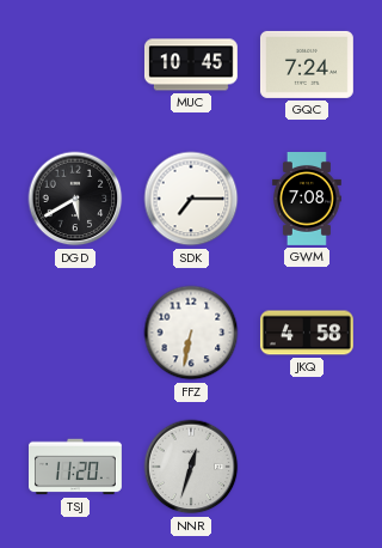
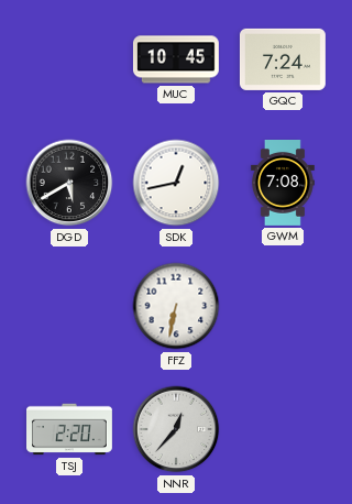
SDK: 7:15 -> 12:43 (176, 183)
JKQ: 4:58 -> none (307, 333)
TSJ: 11:20 -> 2:20 (70, 429)
NNR: 12:33 -> 12:37 (176, 429)
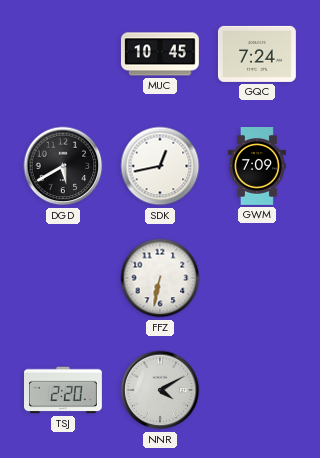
GWM: 7:08 -> 7:09 (257, 167)
NNR: 12:37 -> 4:10 (160, 390)
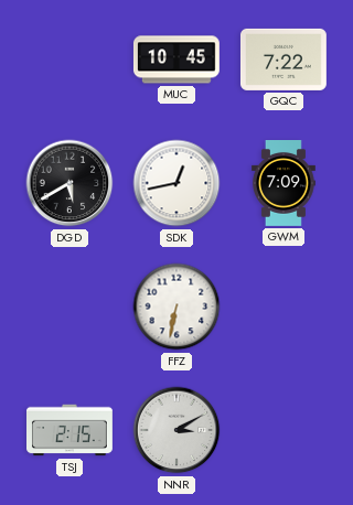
GQC: 7:24 -> 7:22 (284, 60)
TSJ: 2:20 -> 2:15 (71, 430)
NNR: 4:10 -> 3:10 (176, 430)
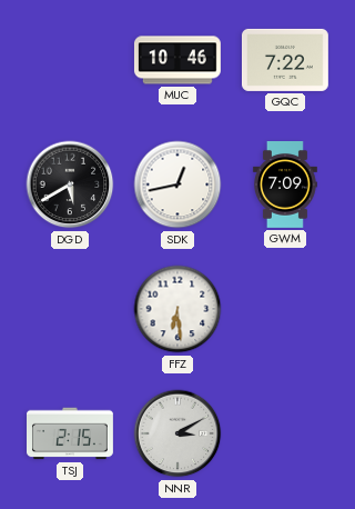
MUC: 10:45 -> 10:46 (177, 60)
FFZ: 6:32 -> 6:29 (177, 309)
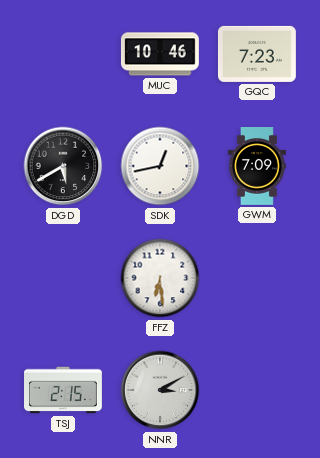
GQC: 7:22 -> 7:23 (257, 54)
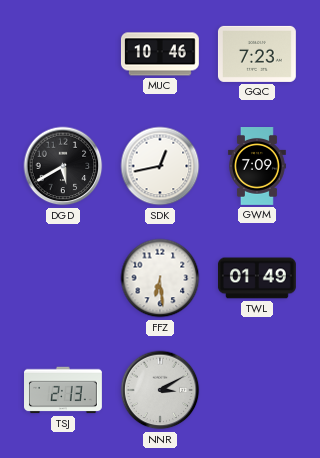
TWL: none -> 01:49 (257, 278)
TSJ: 2:15 -> 2:13 (64, 390)
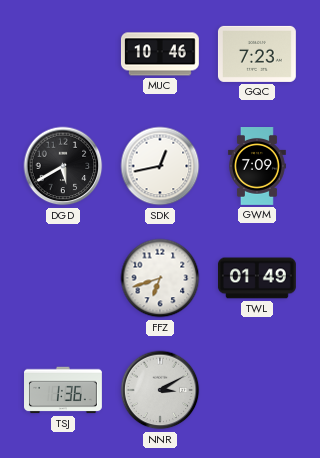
FFZ: 6:29 -> 6:42 (160, 278)
TSJ: 2:13 -> 1:36 (64, 390)
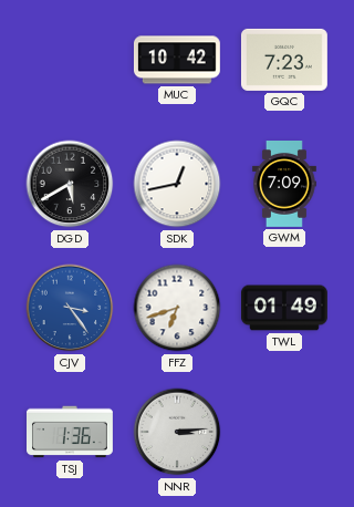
MUC: 10:46 -> 10:42 (177, 60)
CJV: none -> 3:24 (70, 308)
NNR: 3:10 -> 3:14 (177, 432)
